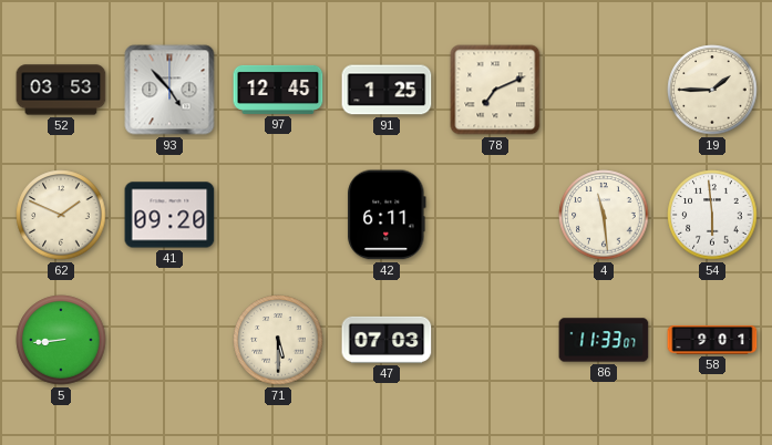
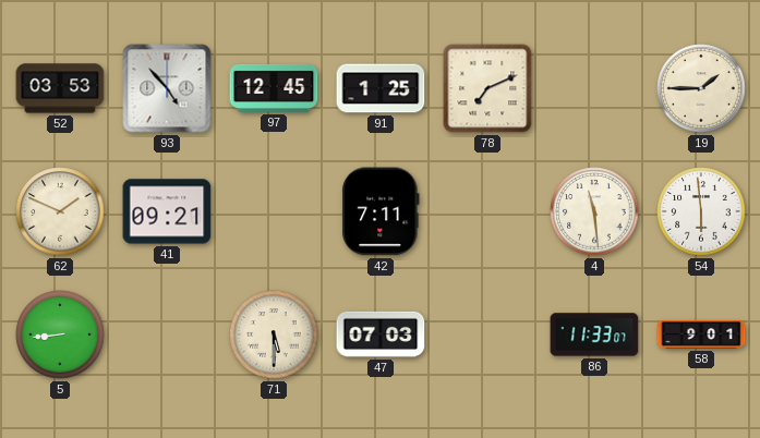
41: 09:20 -> 09:21 (167, 211)
42: 6:11 -> 7:11 (381, 211)
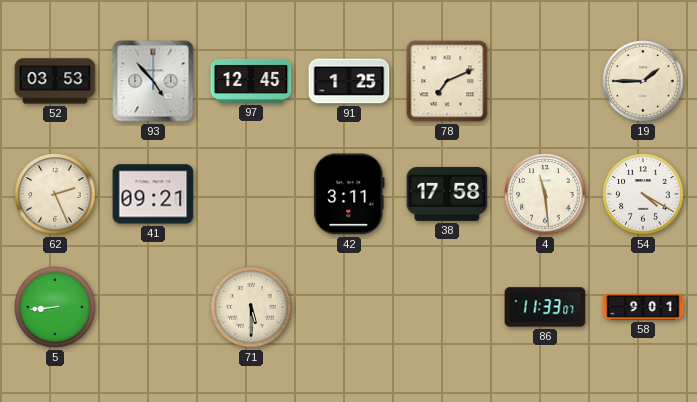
62: 1:49 -> 2:26 (55, 194)
42: 7:11 -> 3:11 (349, 194)
38: none -> 17:58 (447, 194)
54: 5:59 -> 4:20 (643, 194)
47: 07:03 -> none (381, 334)
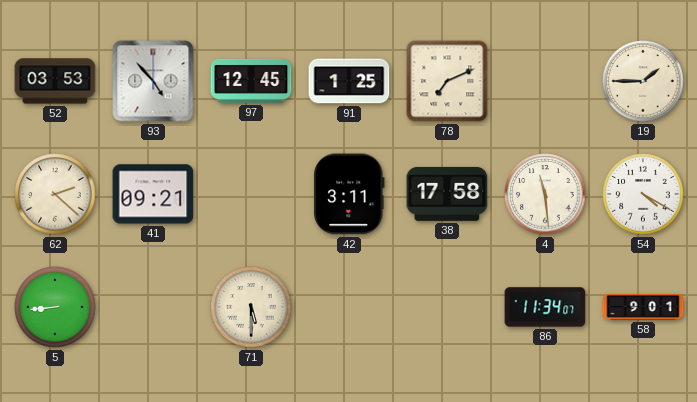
62: 2:26 -> 2:22 (55, 194)
86: 11:33 -> 11:34 (545, 307)
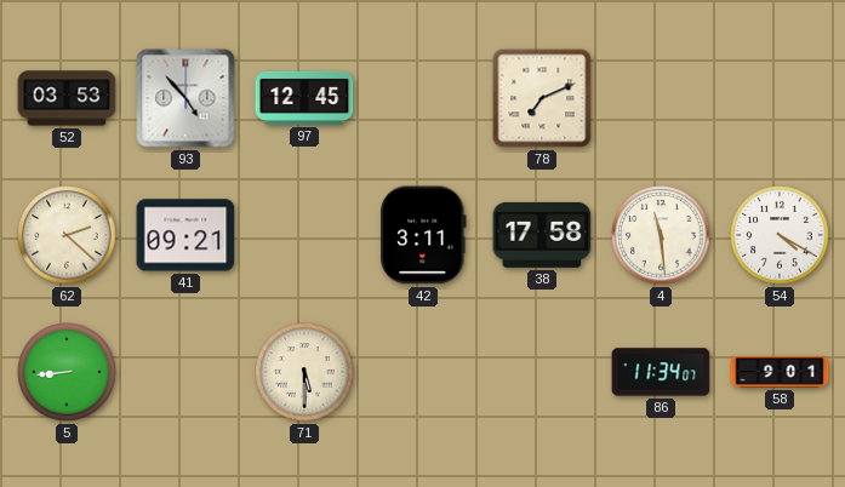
91: 1:25 -> none (349, 81)
19: 1:45 -> none (643, 81)
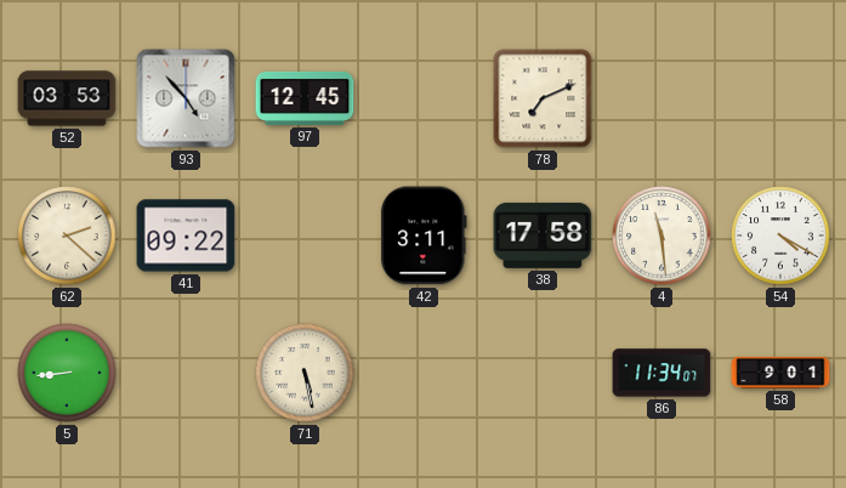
41: 09:21 -> 09:22 (186, 236)
71: 5:30 -> 5:28 (305, 373)
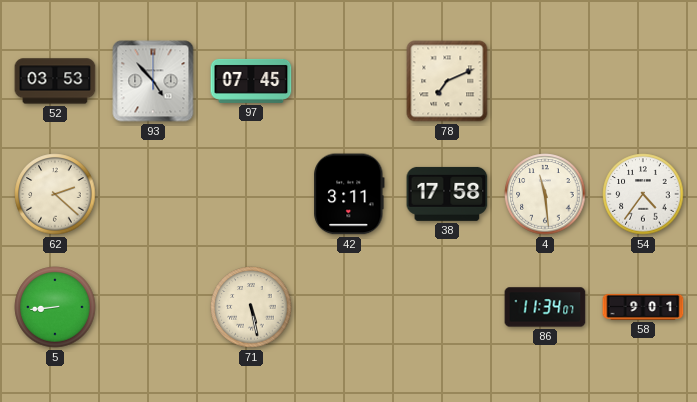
97: 12:45 -> 07:45 (251, 81)
41: 09:22 -> none (186, 236)
54: 4:20 -> 4:36 (643, 194)
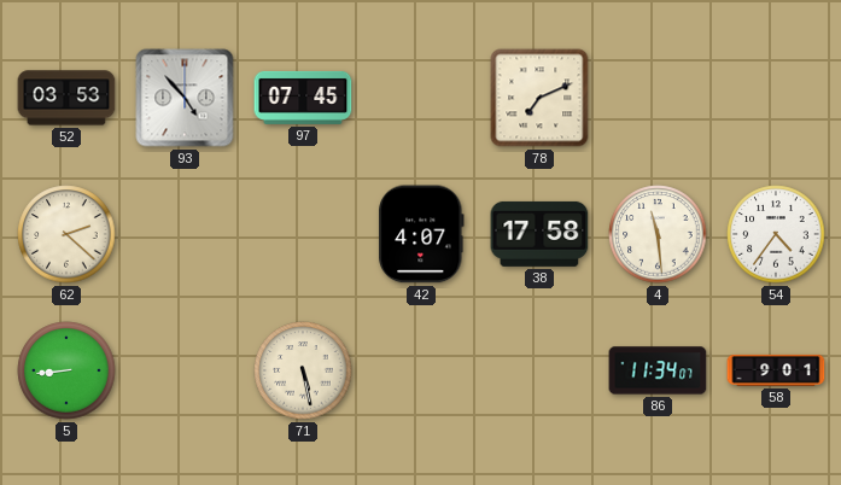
42: 3:11 -> 4:07 (421, 234)
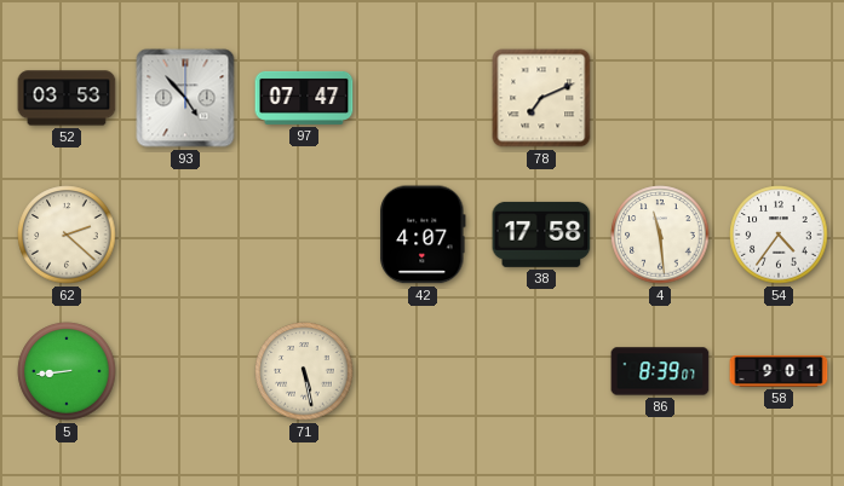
97: 07:45 -> 07:47 (304, 98)
86: 11:34 -> 8:39 (660, 371)
